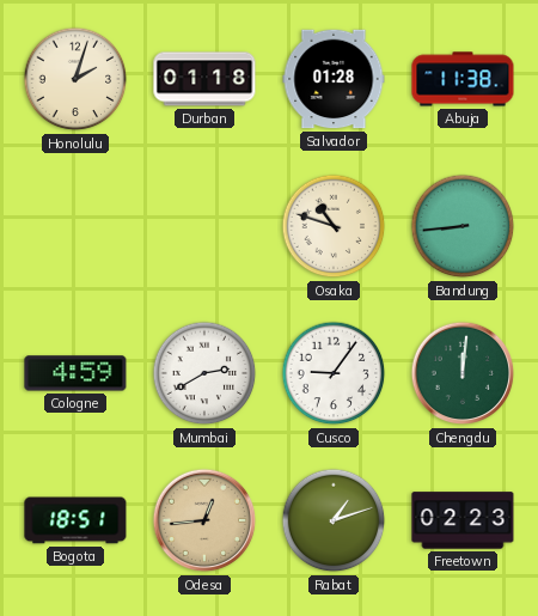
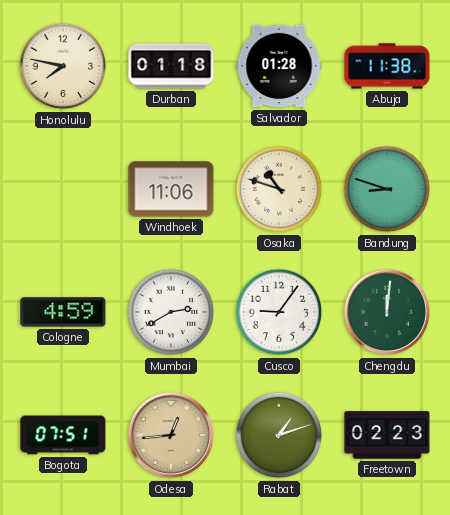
Honolulu: 2:03 -> 7:47 (63, 66)
Windhoek: none -> 11:06 (171, 189)
Bandung: 8:44 -> 8:48 (387, 189)
Bogota: 18:51 -> 07:51 (63, 435)
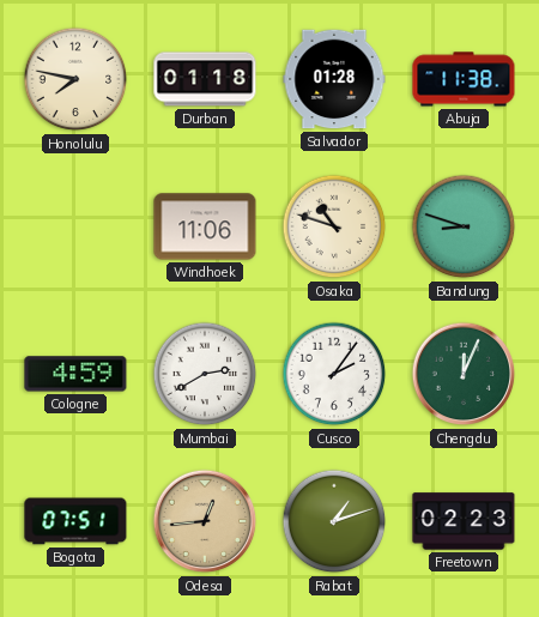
Cusco: 9:06 -> 2:06 (334, 374)
Chengdu: 12:01 -> 12:04 (464, 374)
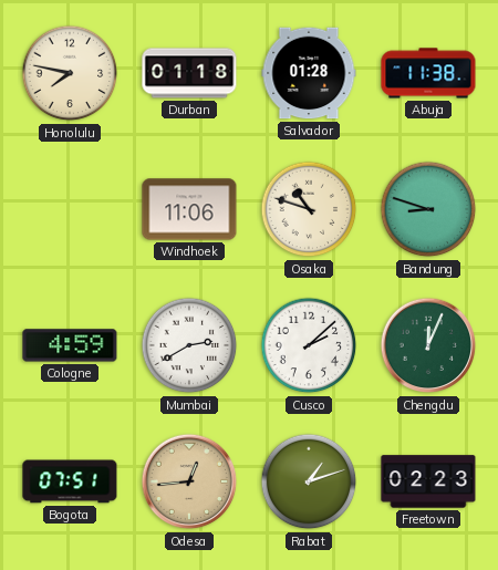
Cusco: 2:06 -> 2:08 (309, 345)
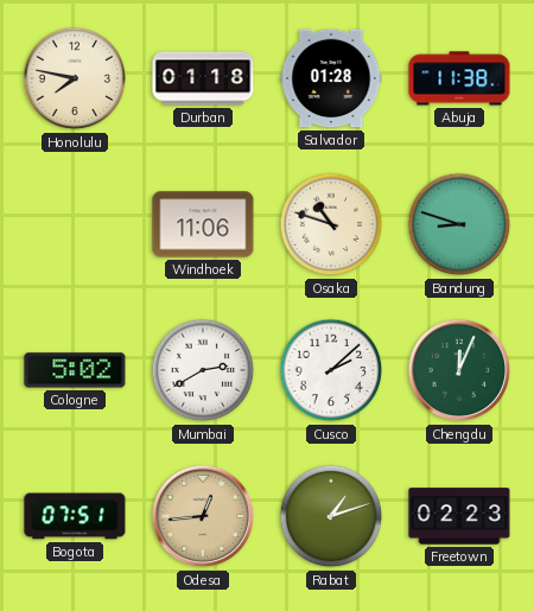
Cologne: 4:59 -> 5:02 (75, 370)
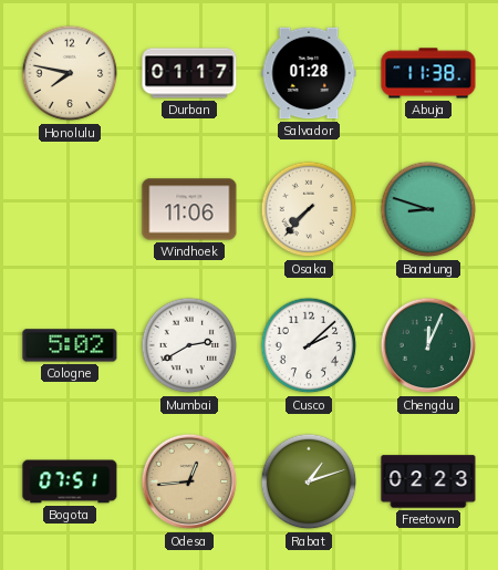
Durban: 01:18 -> 01:17 (189, 73)
Osaka: 10:48 -> 7:37 (309, 209)
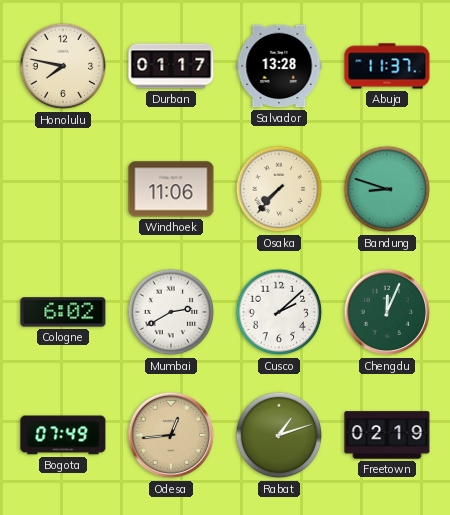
Salvador: 01:28 -> 13:28 (279, 66)
Abuja: 11:38 -> 11:37 (387, 66)
Cologne: 5:02 -> 6:02 (63, 312)
Bogota: 07:51 -> 07:49 (63, 435)
Freetown: 02:23 -> 02:19 (387, 435)
